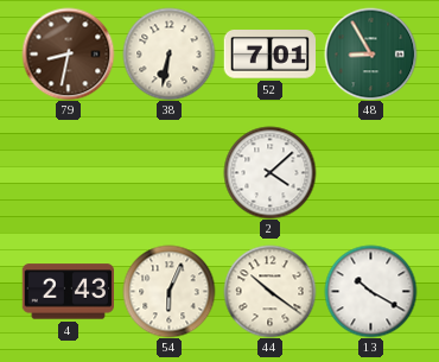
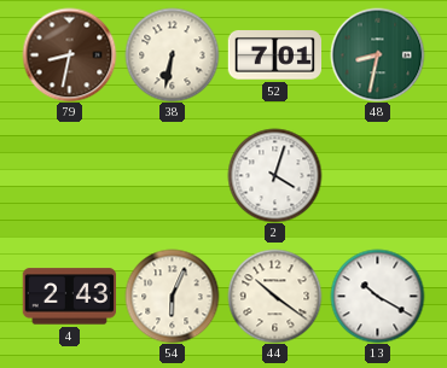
48: 8:55 -> 8:32 (377, 54)
2: 4:08 -> 4:03 (274, 175)
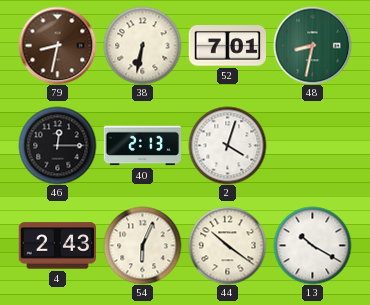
46: none -> 12:15 (57, 145)
40: none -> 2:13 (142, 146)
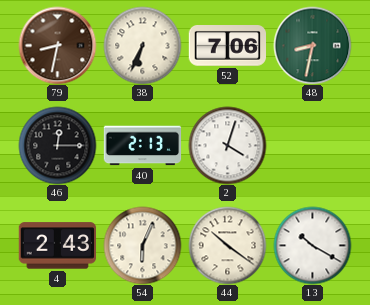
38: 6:32 -> 6:34 (142, 45)
52: 7:01 -> 7:06 (227, 46)
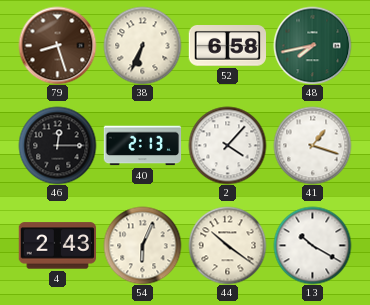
79: 8:32 -> 8:27 (57, 45)
52: 7:06 -> 6:58 (227, 46)
48: 8:32 -> 7:43 (312, 45)
2: 4:03 -> 4:07 (227, 145)
41: none -> 1:18 (312, 145)
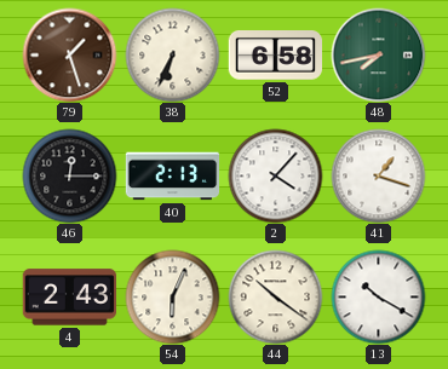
79: 8:27 -> 1:27 (69, 54)
